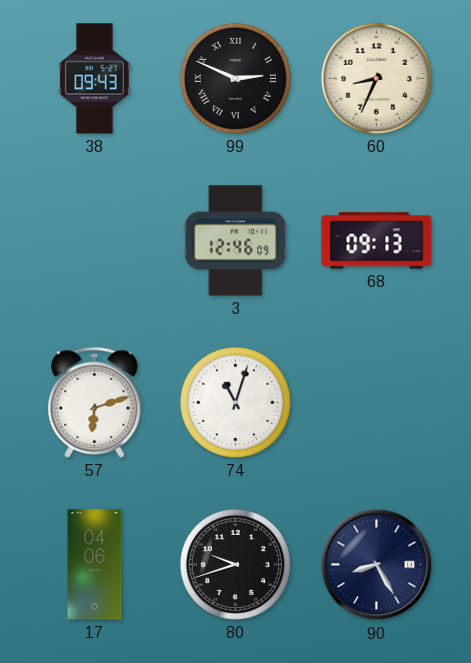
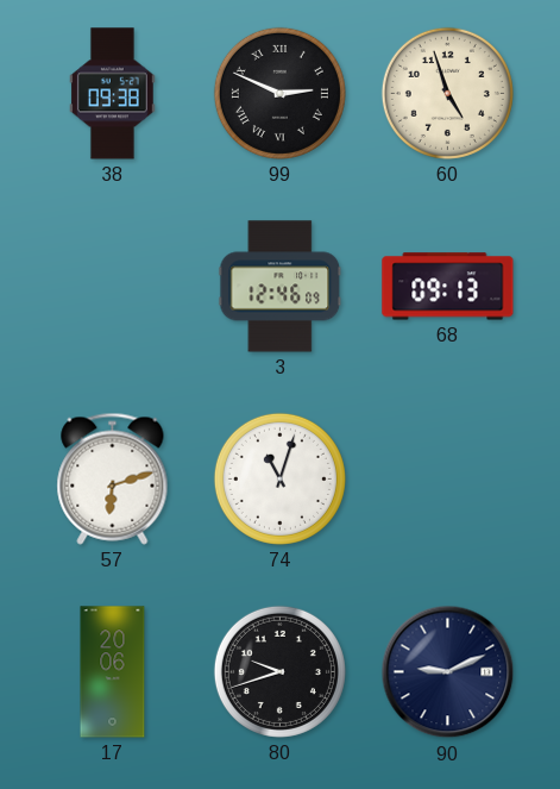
38: 09:43 -> 09:38 (113, 94)
60: 8:34 -> 4:57 (447, 93)
17: 04:06 -> 20:06 (113, 672)
90: 8:25 -> 9:11 (448, 672)
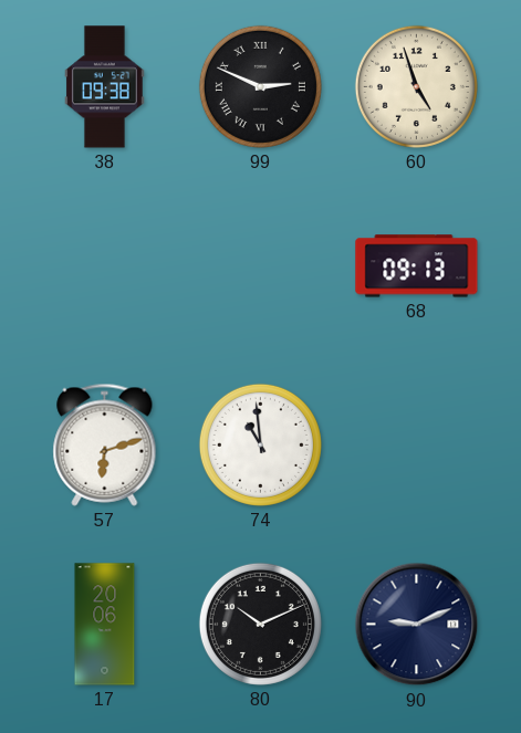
3: 12:46 -> none (281, 287)
74: 11:03 -> 10:59 (260, 444)
80: 9:42 -> 10:11 (260, 624)
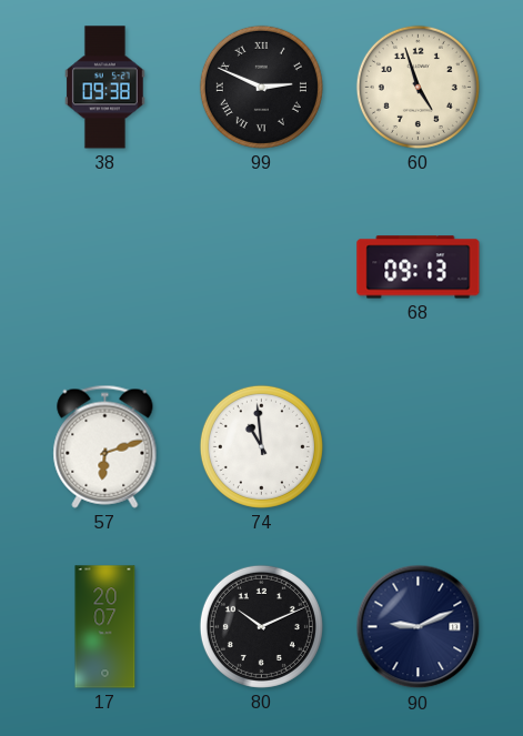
17: 20:06 -> 20:07 (105, 627)
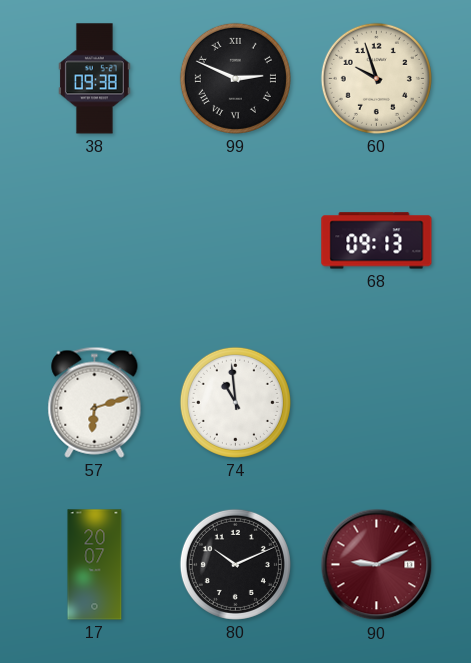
60: 4:57 -> 9:57 (376, 78)
90 dial: navy -> burgundy (377, 565)
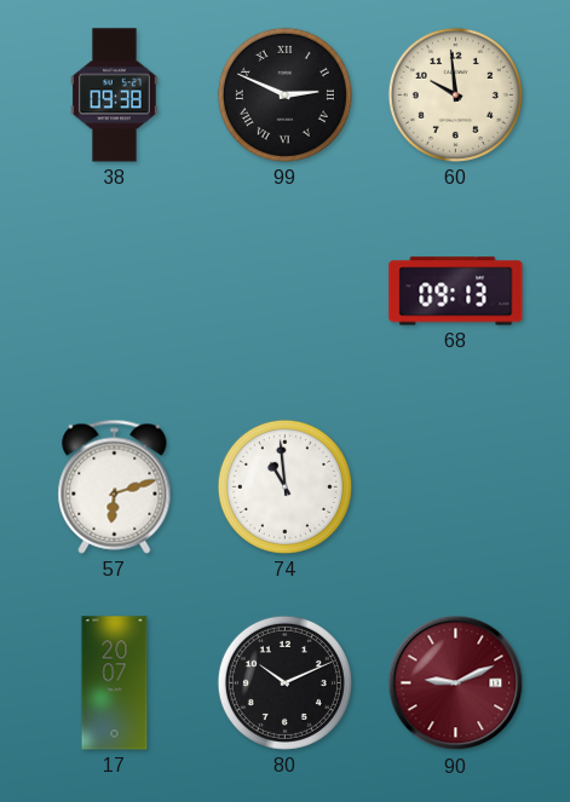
60: 9:57 -> 9:59 (455, 94)
